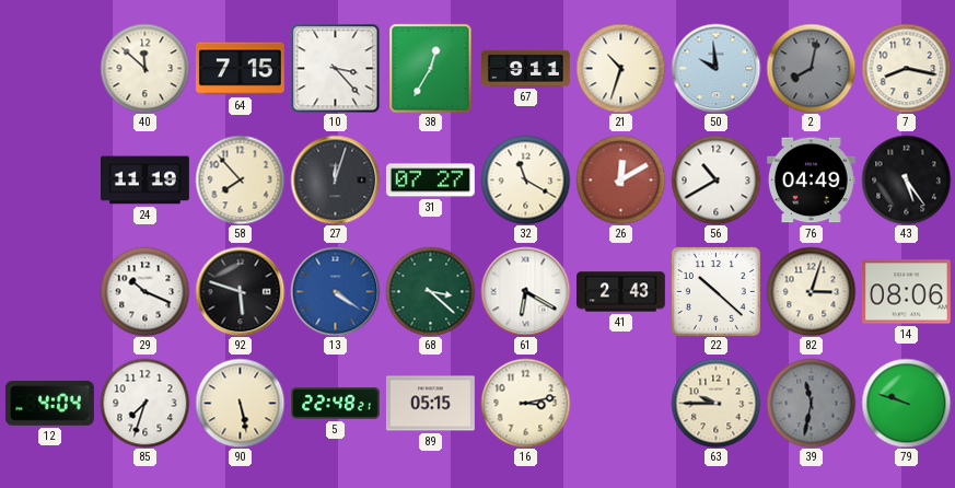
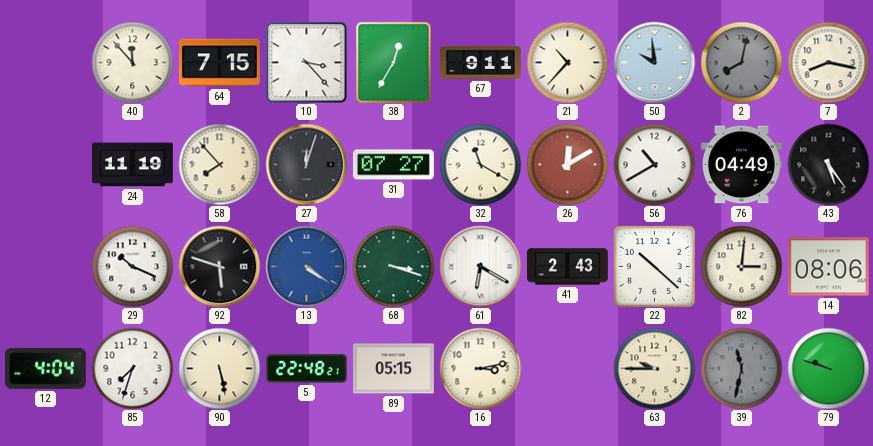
40: 11:52 -> 11:53 (132, 62)
21: 10:33 -> 10:37 (567, 62)
68: 3:22 -> 3:18 (393, 266)
82: 3:03 -> 3:01 (741, 266)
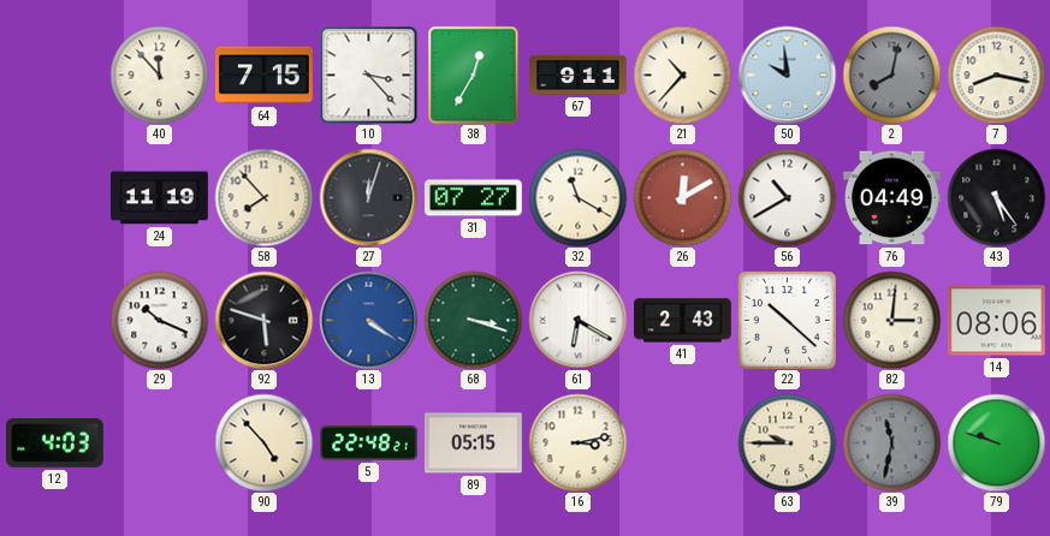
12: 4:04 -> 4:03 (54, 443)
85: 7:33 -> none (132, 368)
90: 5:28 -> 4:53 (263, 442)
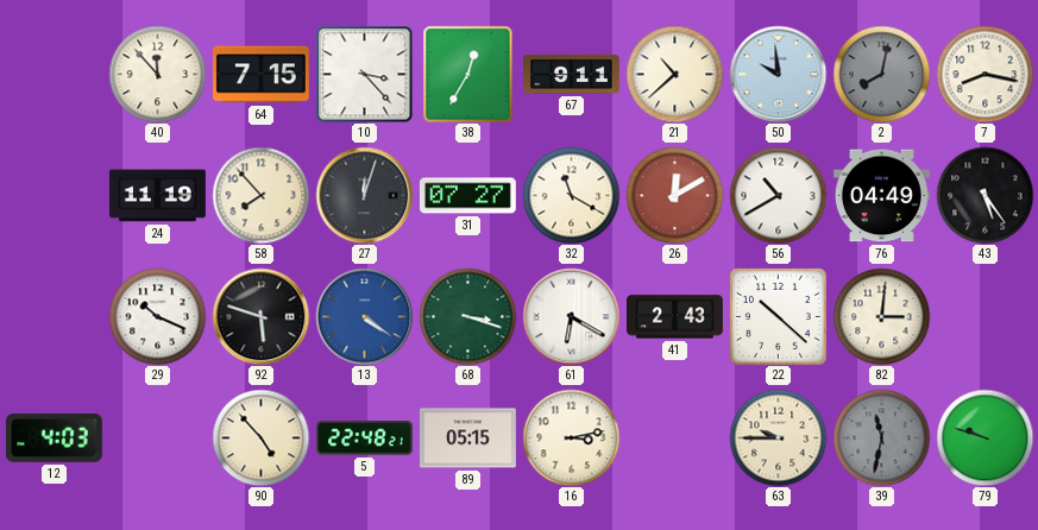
21: 10:37 -> 10:38 (674, 74)
14: 08:06 -> none (996, 321)
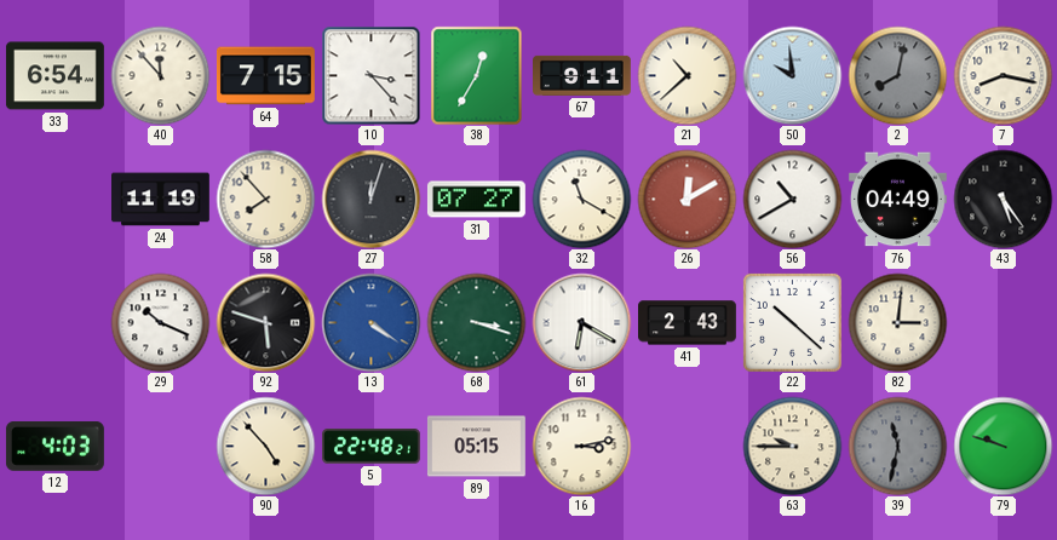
33: none -> 6:54 (56, 76)
